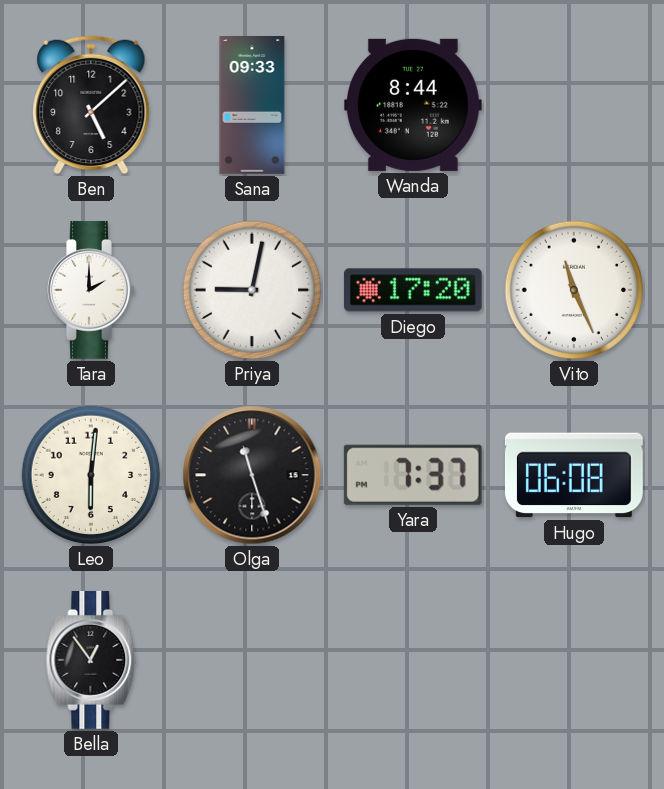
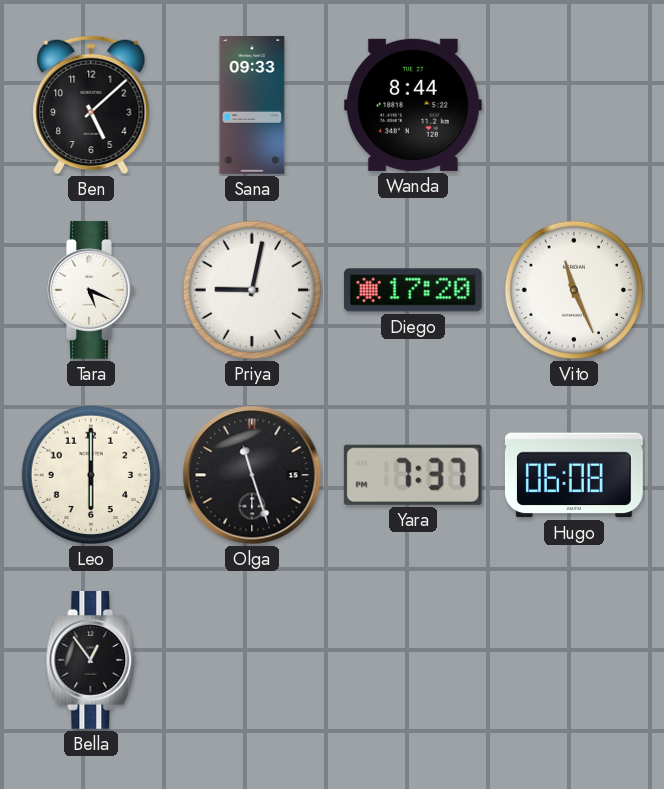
Tara: 2:00 -> 5:19 (91, 290)
Leo: 6:01 -> 6:00 (91, 475)
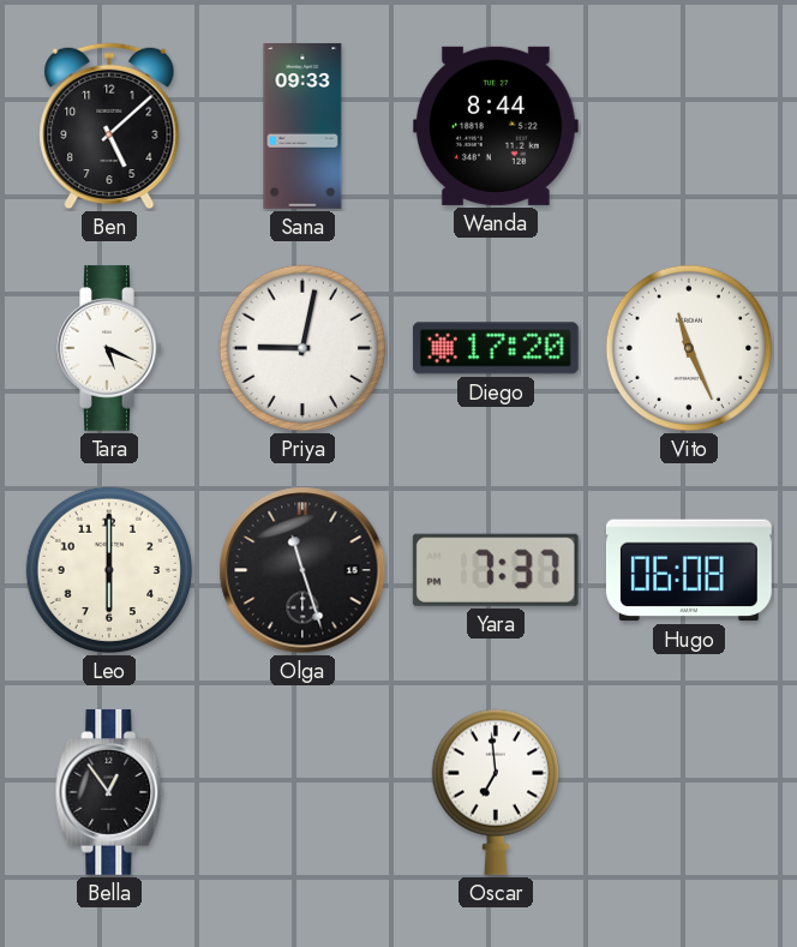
Oscar: none -> 6:59 (495, 792)
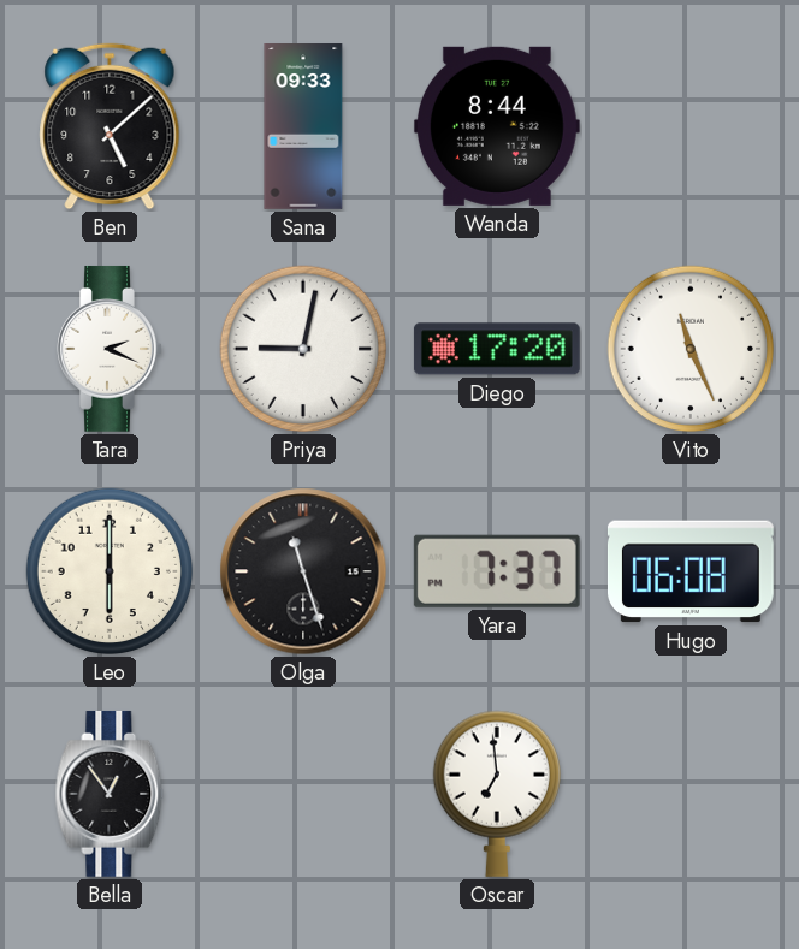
Tara: 5:19 -> 2:19 (110, 349)
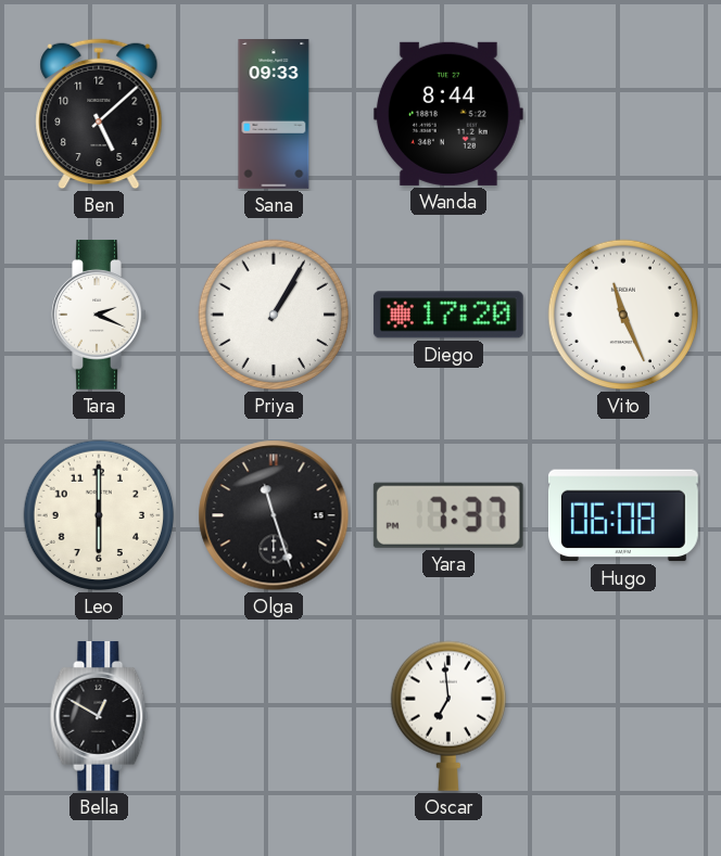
Priya: 9:02 -> 1:05 (274, 315)
Bella: 12:54 -> 12:50 (99, 716)
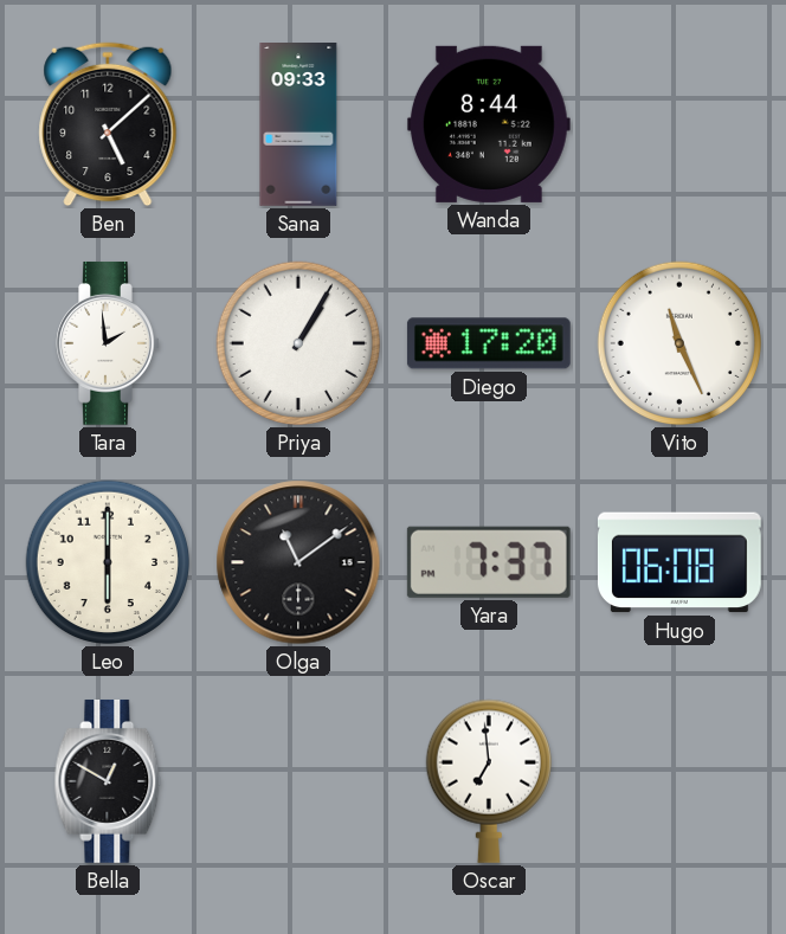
Tara: 2:19 -> 1:59 (108, 343)
Olga: 11:27 -> 11:09 (298, 562)
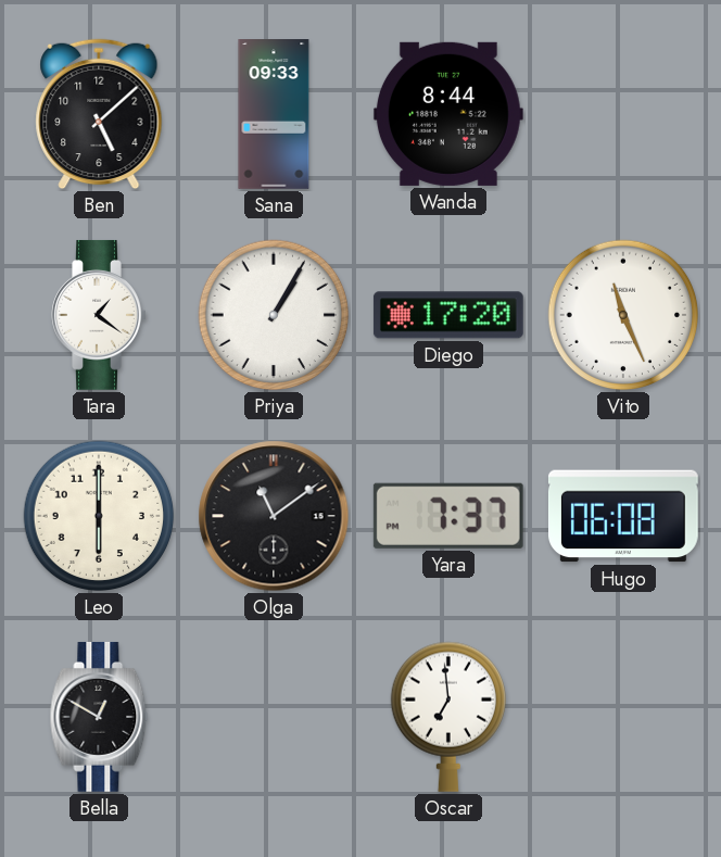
Tara: 1:59 -> 1:21 (99, 315)
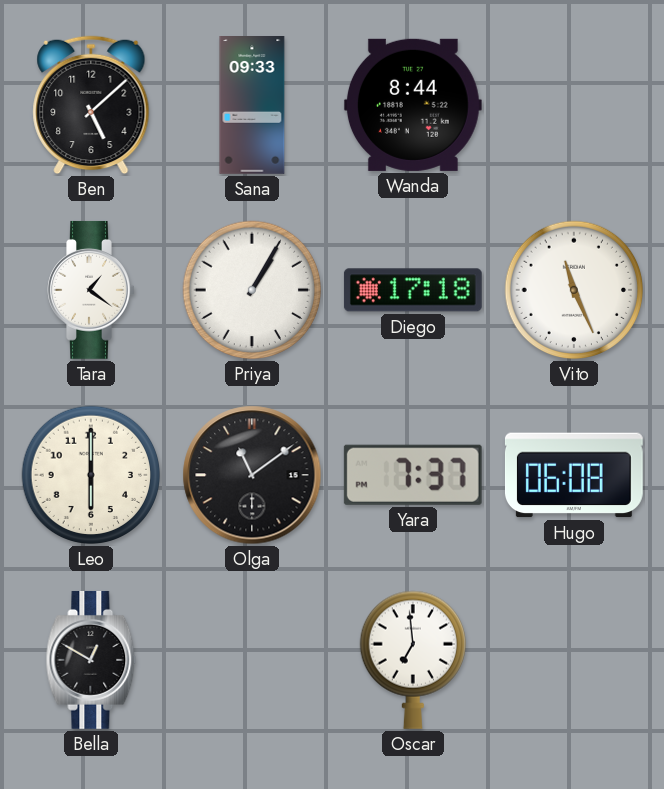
Diego: 17:20 -> 17:18 (413, 290)
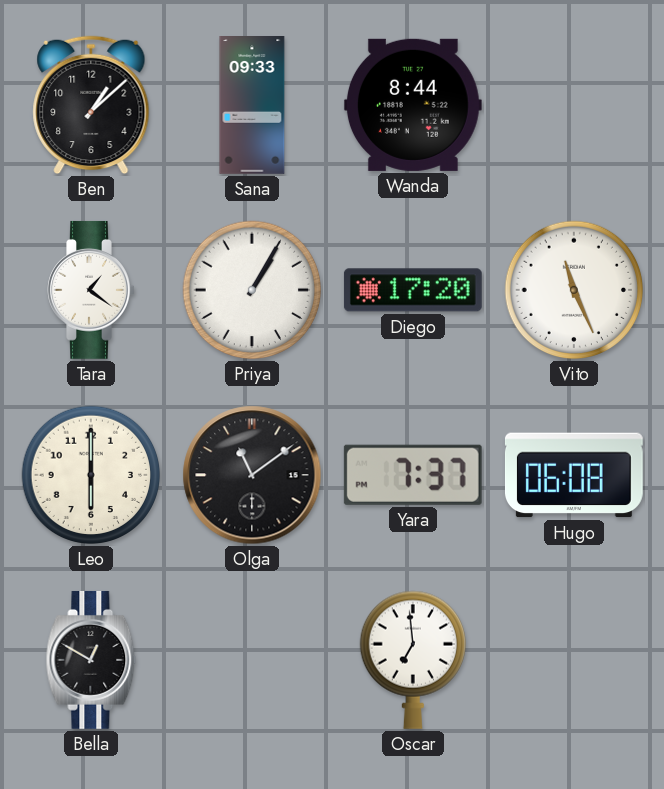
Ben: 5:08 -> 1:08 (91, 105)
Diego: 17:18 -> 17:20 (413, 290)
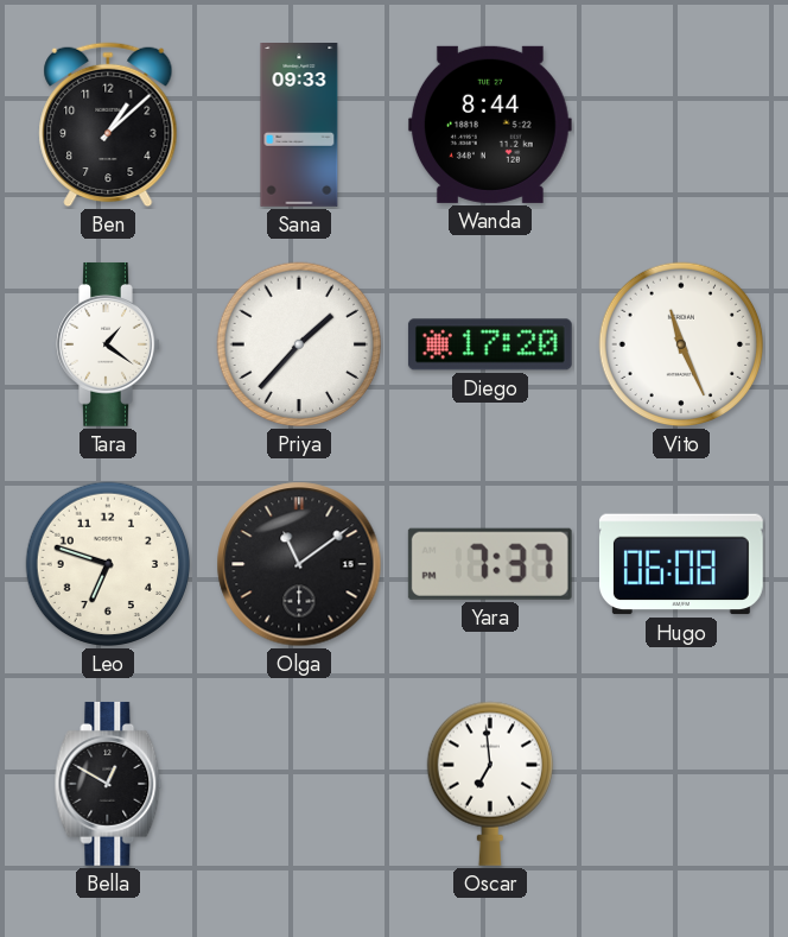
Priya: 1:05 -> 1:37 (299, 344)
Leo: 6:00 -> 6:48 (108, 564)
